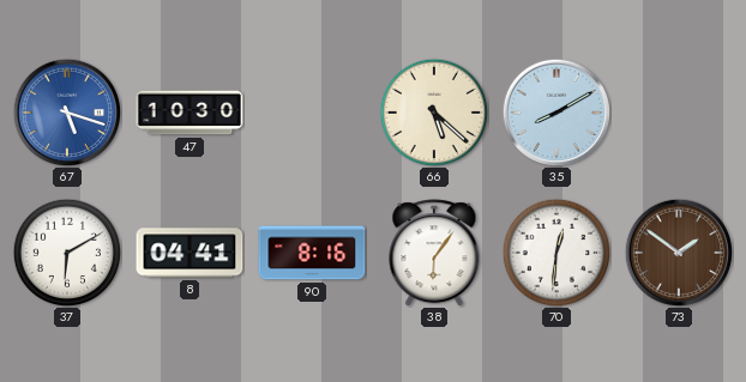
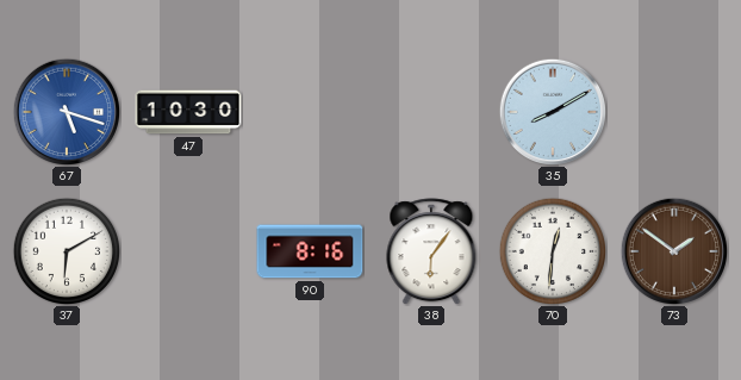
66: 5:22 -> none (433, 111)
8: 04:41 -> none (189, 253)
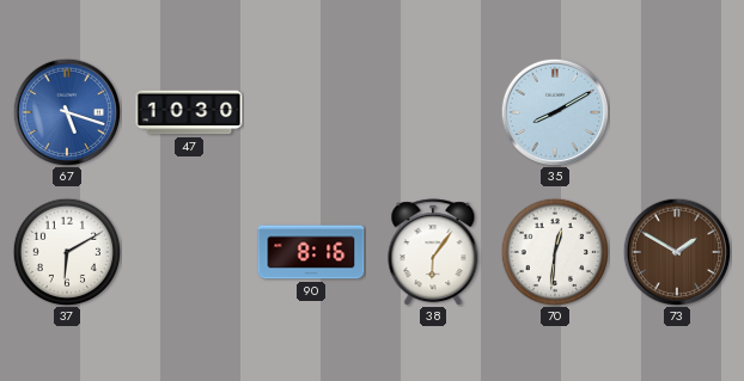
73: 1:51 -> 1:50 (676, 251)
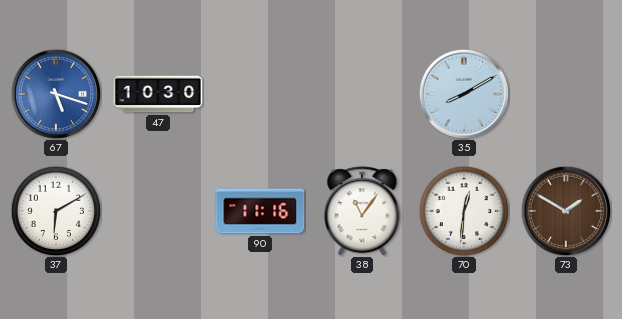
90: 8:16 -> 11:16 (260, 211)
38: 6:06 -> 11:06 (362, 211)
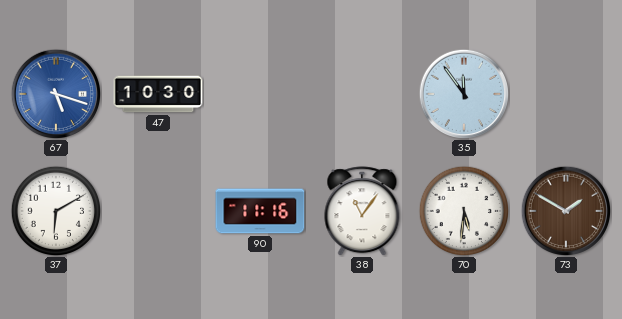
35: 8:10 -> 11:54 (463, 93)
70: 12:31 -> 5:31 (463, 210)
